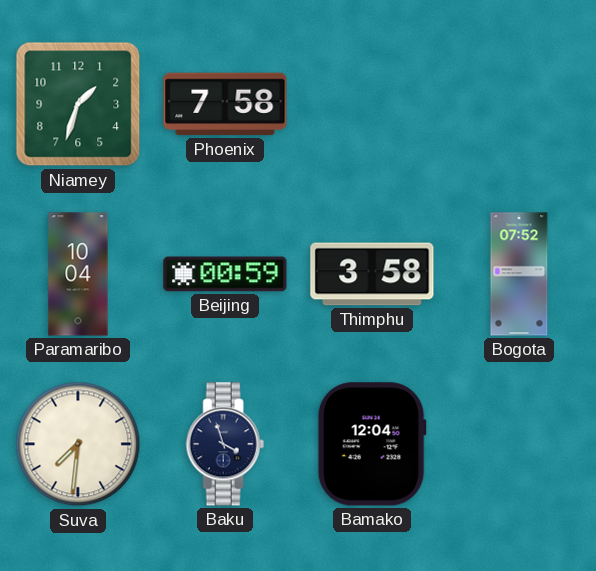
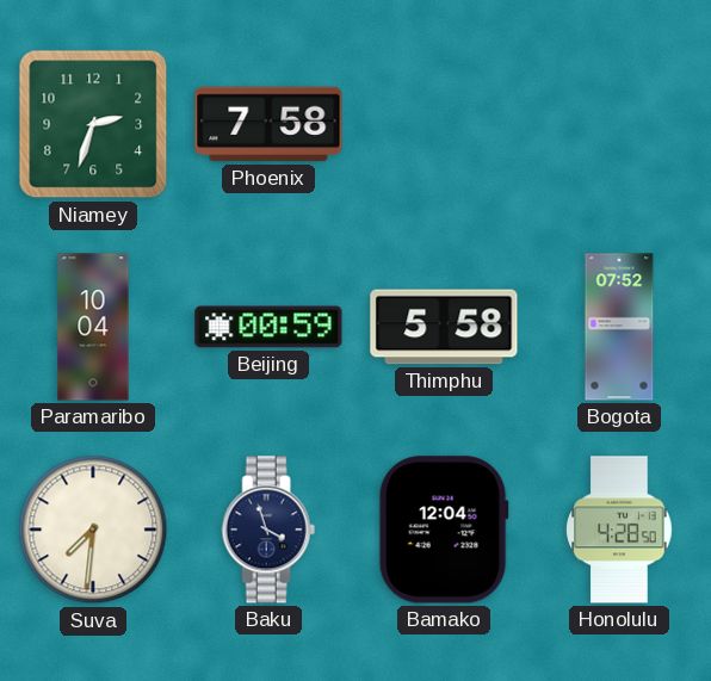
Niamey: 1:33 -> 2:33 (93, 124)
Thimphu: 3:58 -> 5:58 (444, 327)
Honolulu: none -> 4:28 (619, 530)
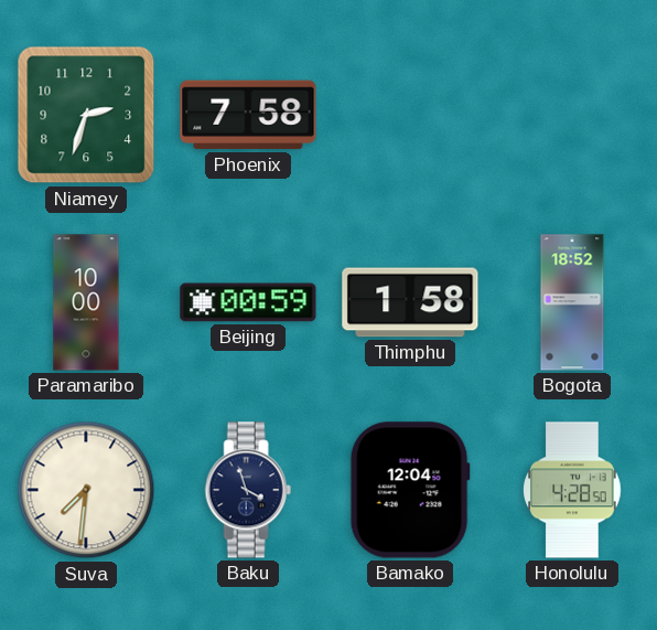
Paramaribo: 10:04 -> 10:00 (86, 302)
Thimphu: 5:58 -> 1:58 (410, 302)
Bogota: 07:52 -> 18:52 (572, 302)
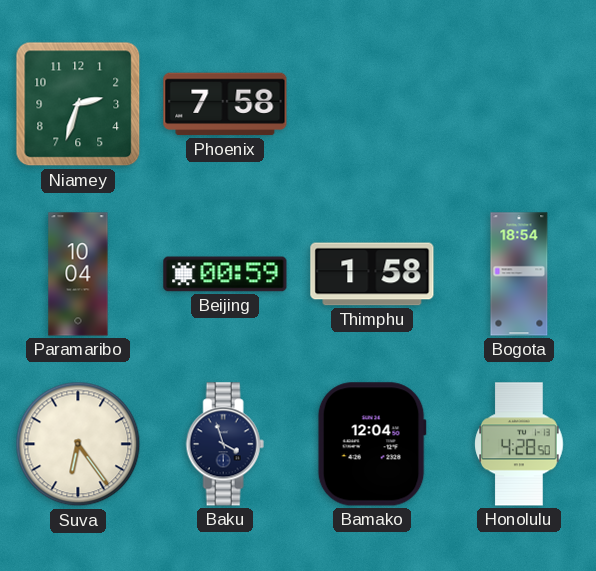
Paramaribo: 10:00 -> 10:04 (78, 274)
Bogota: 18:52 -> 18:54 (519, 274)
Suva: 7:31 -> 6:24 (78, 444)
